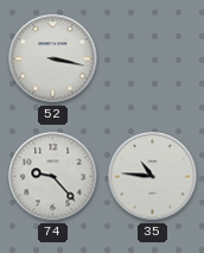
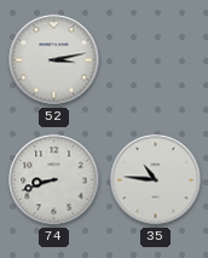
52: 3:17 -> 3:13 (54, 61)
74: 9:23 -> 8:42 (54, 180)
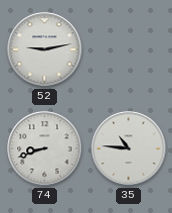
52: 3:13 -> 9:13 (45, 50)
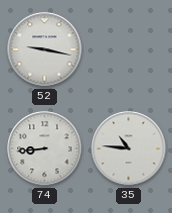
52: 9:13 -> 9:17 (45, 50)
74: 8:42 -> 8:44 (45, 149)
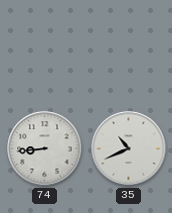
52: 9:17 -> none (45, 50)
35: 10:46 -> 10:41 (129, 149)
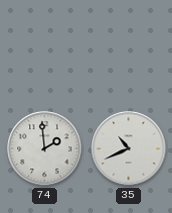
74: 8:44 -> 1:59 (45, 149)
